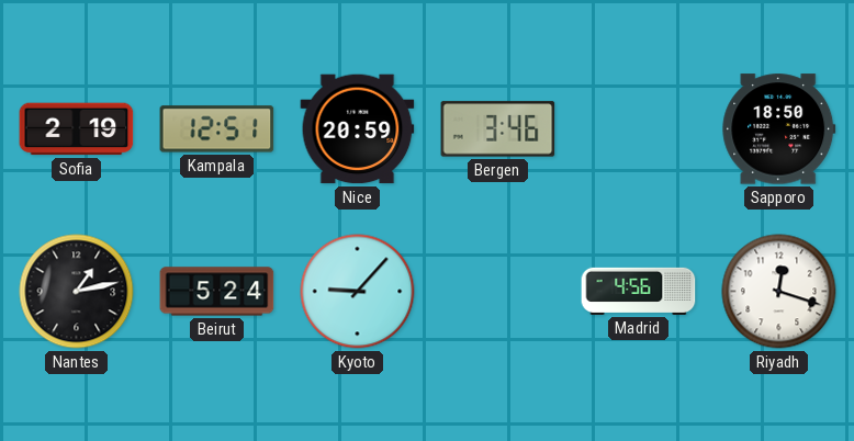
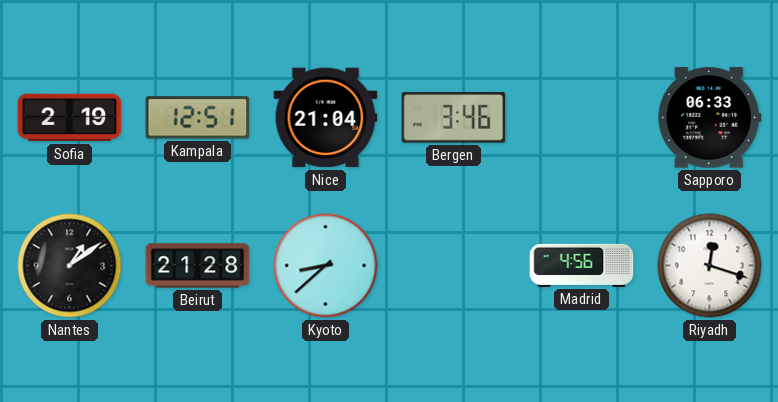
Nice: 20:59 -> 21:04 (326, 118)
Sapporo: 18:50 -> 06:33 (710, 118)
Nantes: 1:13 -> 1:09 (70, 266)
Beirut: 5:24 -> 21:28 (198, 266)
Kyoto: 9:07 -> 8:38 (326, 266)
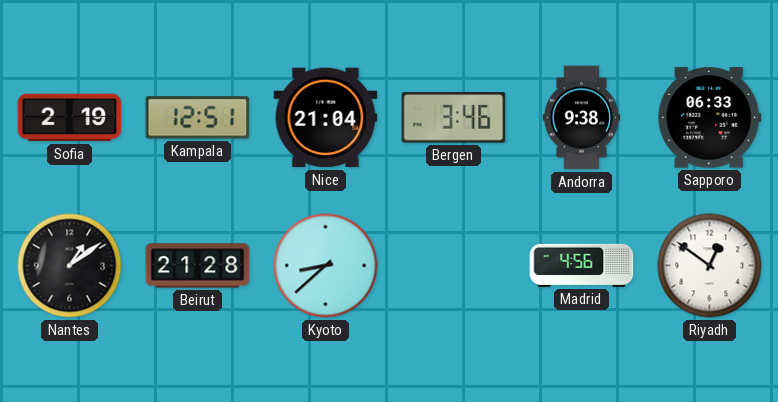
Andorra: none -> 9:38 (582, 118)
Riyadh: 12:18 -> 12:51 (710, 266)
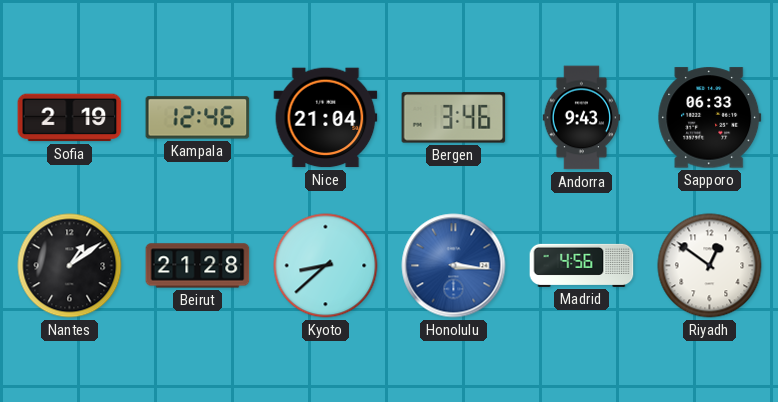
Kampala: 12:51 -> 12:46 (198, 118)
Andorra: 9:38 -> 9:43 (582, 118)
Honolulu: none -> 3:16 (454, 266)
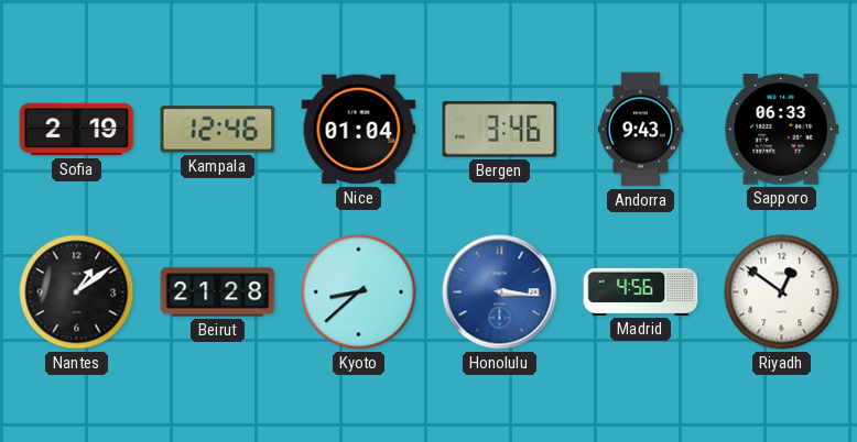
Nice: 21:04 -> 01:04 (359, 130)
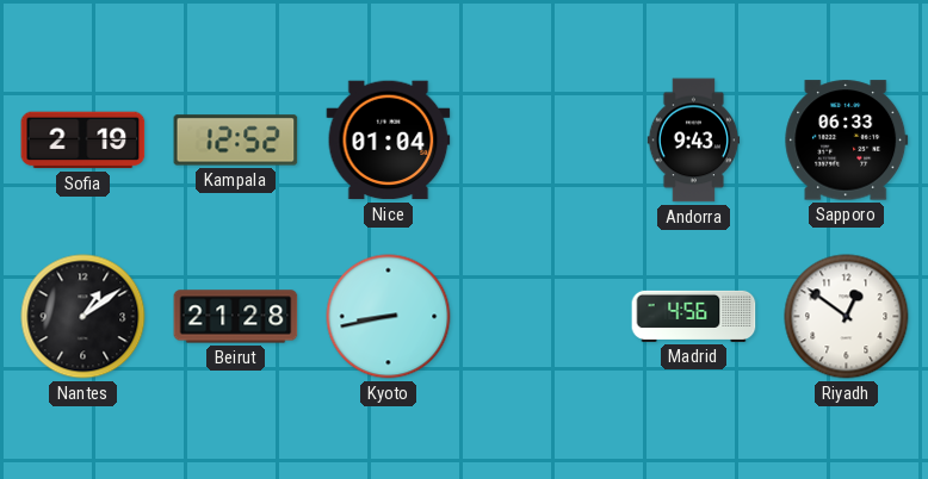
Kampala: 12:46 -> 12:52 (236, 141)
Bergen: 3:46 -> none (500, 130)
Kyoto: 8:38 -> 8:43 (389, 317)
Honolulu: 3:16 -> none (500, 292)
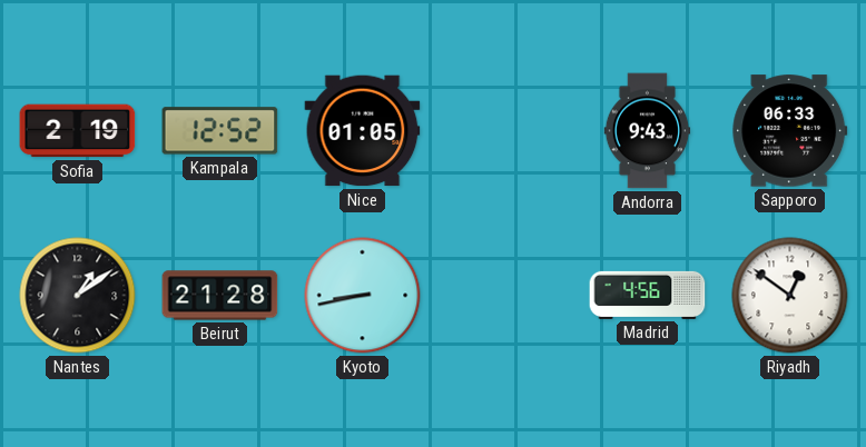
Nice: 01:04 -> 01:05 (363, 131)
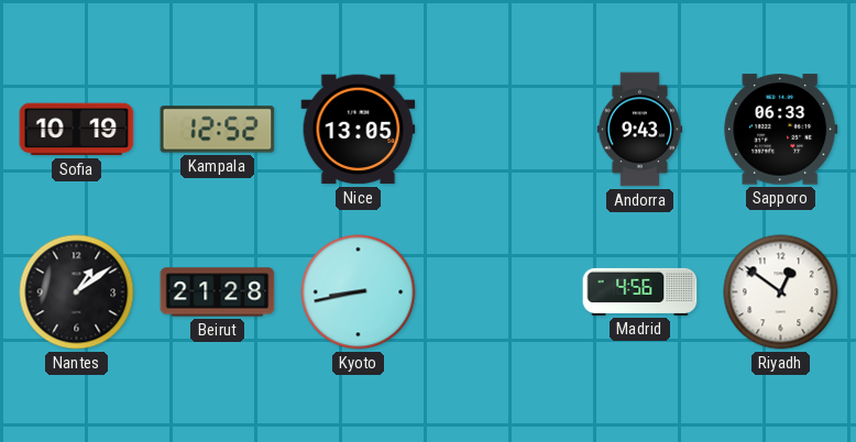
Sofia: 2:19 -> 10:19 (77, 130)
Nice: 01:05 -> 13:05 (359, 130)
